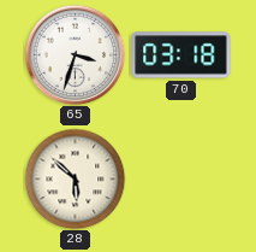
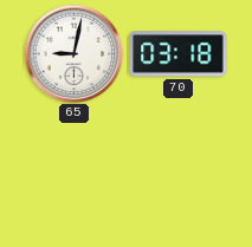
65: 3:33 -> 9:02 (73, 53)
28: 5:52 -> none (75, 178)
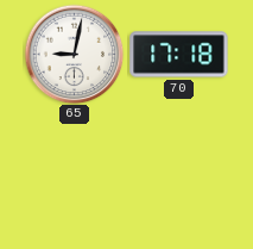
70: 03:18 -> 17:18 (179, 55)
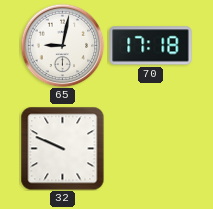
32: none -> 9:49 (62, 148)
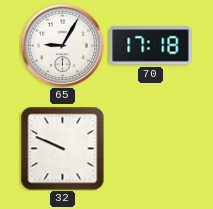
65: 9:02 -> 9:05 (62, 45)
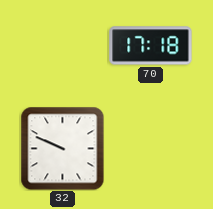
65: 9:05 -> none (62, 45)
